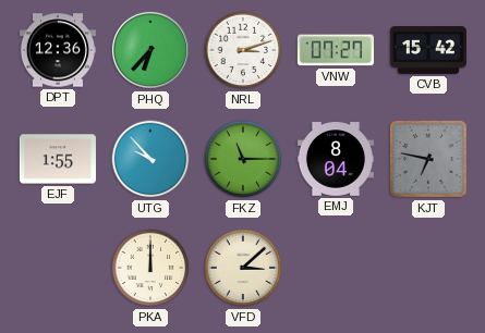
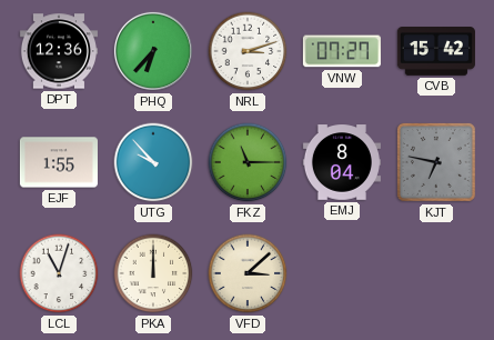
LCL: none -> 11:03 (59, 273)
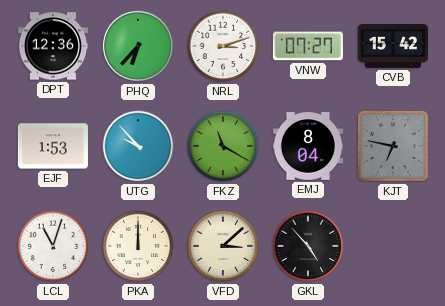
EJF: 1:55 -> 1:53 (53, 146)
FKZ: 11:15 -> 11:20 (223, 146)
GKL: none -> 4:53 (308, 246)
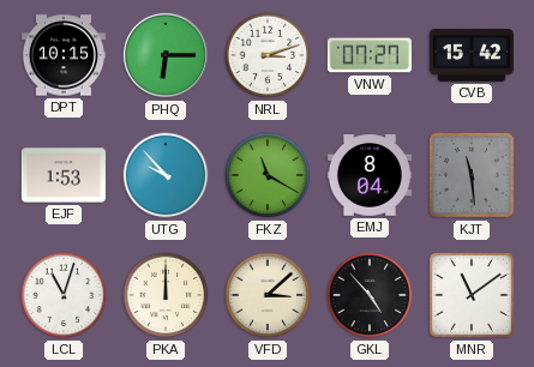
DPT: 12:36 -> 10:15 (64, 55)
PHQ: 6:37 -> 6:15 (166, 55)
KJT: 6:47 -> 11:29 (472, 175)
MNR: none -> 11:09 (472, 295)
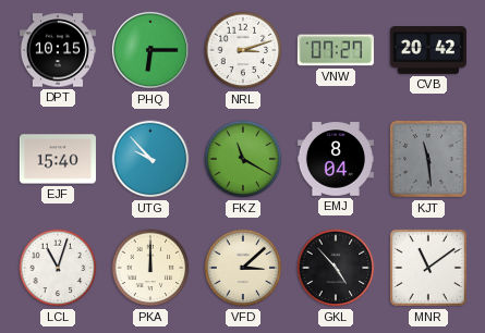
CVB: 15:42 -> 20:42 (428, 51)
EJF: 1:53 -> 15:40 (58, 159)
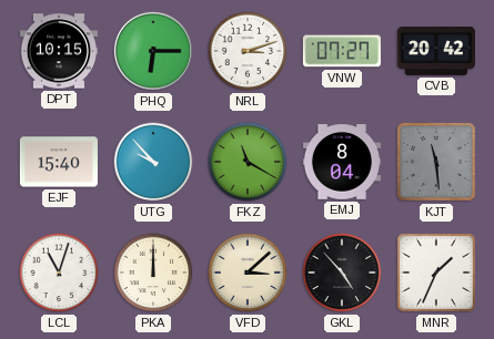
MNR: 11:09 -> 1:34 (436, 273)
